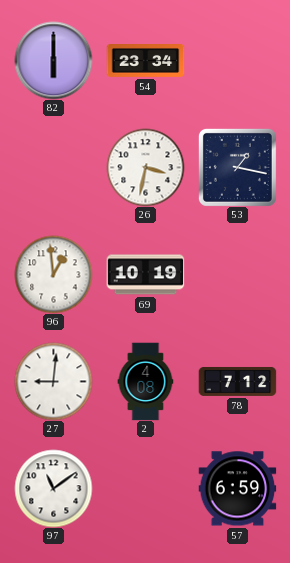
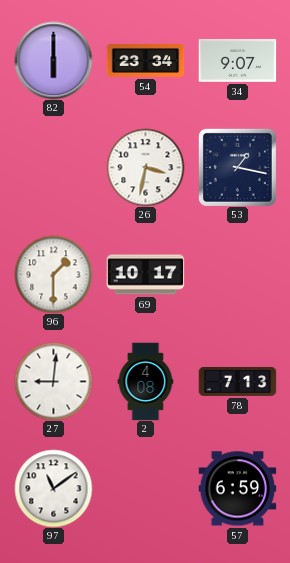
34: none -> 9:07 (237, 60)
96: 12:59 -> 1:30 (53, 274)
69: 10:19 -> 10:17 (145, 275)
78: 7:12 -> 7:13 (237, 382)
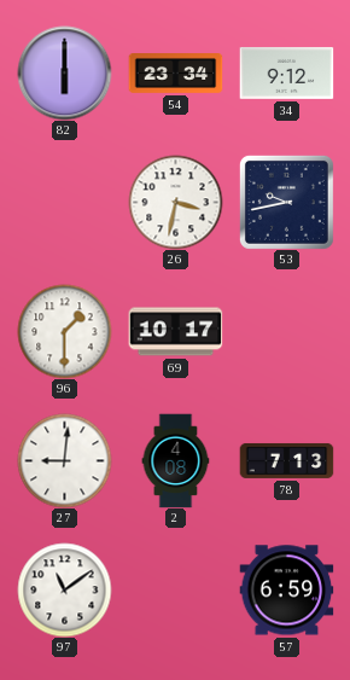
34: 9:07 -> 9:12 (286, 72)
53: 1:17 -> 9:43 (286, 202)
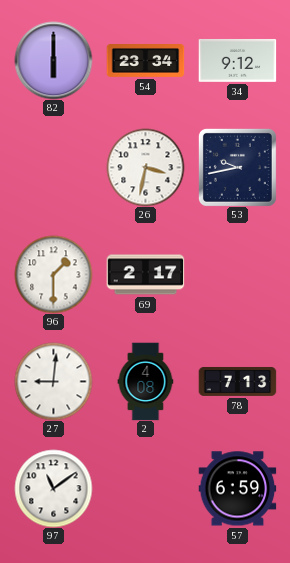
69: 10:17 -> 2:17 (145, 275)
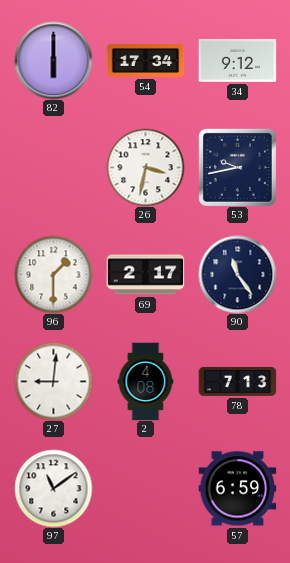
54: 23:34 -> 17:34 (145, 61)
90: none -> 11:24 (237, 274)
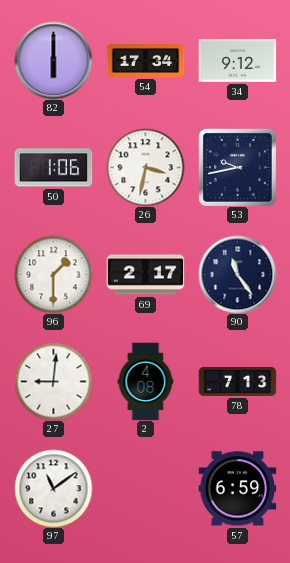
50: none -> 1:06 (53, 168)
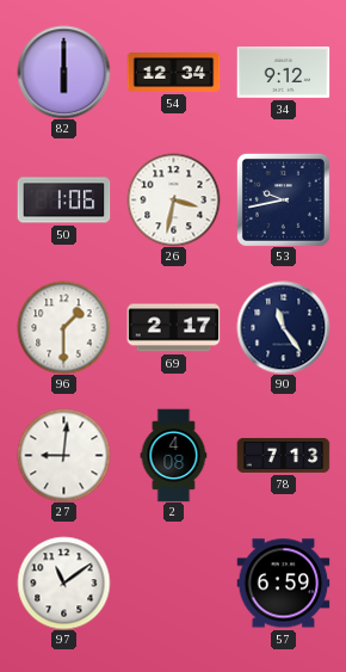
54: 17:34 -> 12:34 (173, 73)
